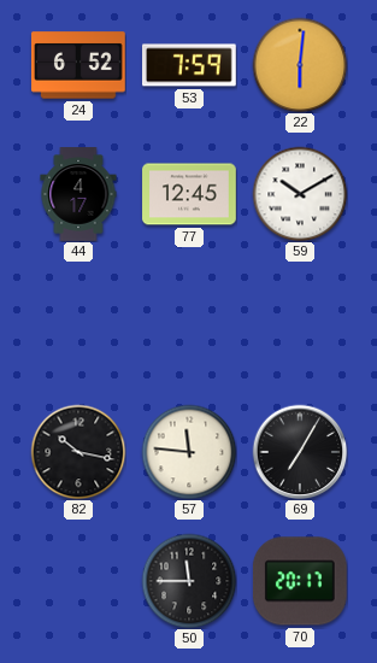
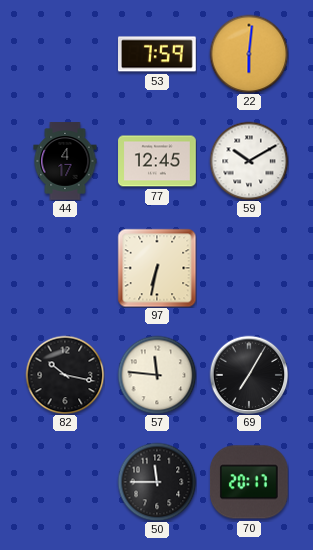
24: 6:52 -> none (79, 65)
97: none -> 6:32 (157, 268)
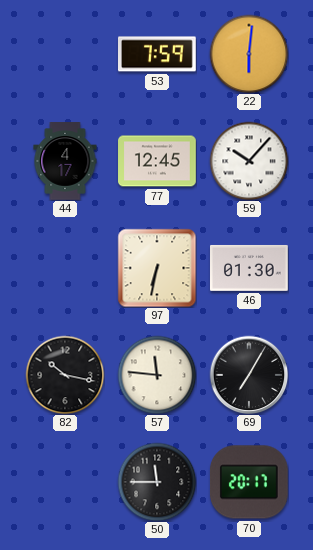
59: 10:10 -> 10:07 (249, 161)
46: none -> 01:30 (250, 268)
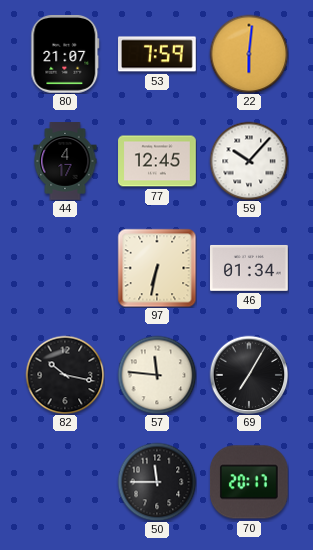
80: none -> 21:07 (65, 55)
46: 01:30 -> 01:34 (250, 268)
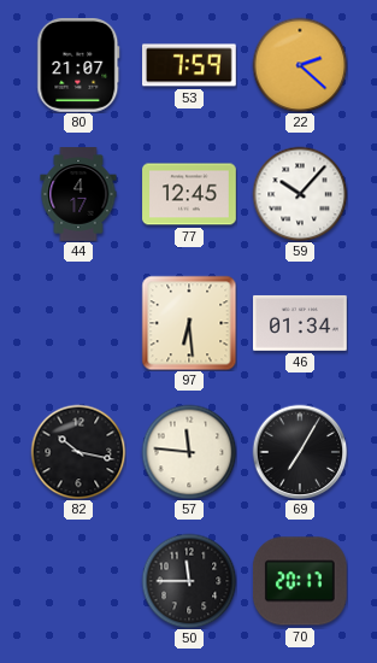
22: 6:01 -> 2:22 (300, 65)
97: 6:32 -> 6:29 (189, 323)
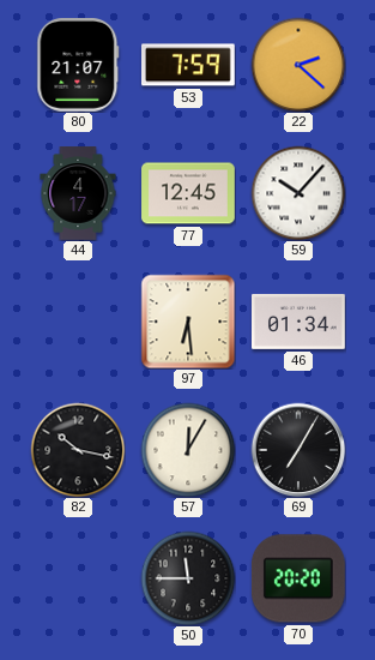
57: 11:46 -> 12:05 (188, 450)
70: 20:17 -> 20:20 (298, 578)
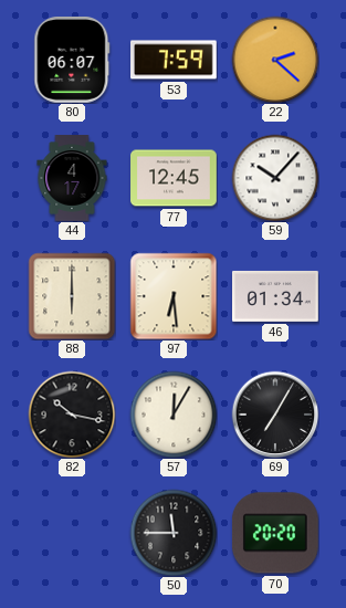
80: 21:07 -> 06:07 (72, 61)
88: none -> 6:00 (72, 296)
